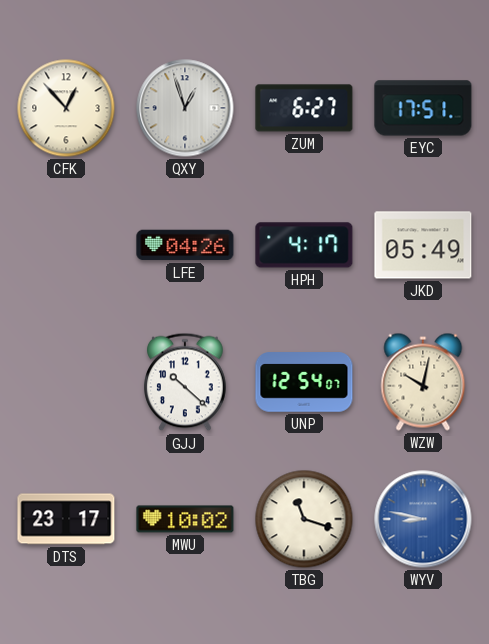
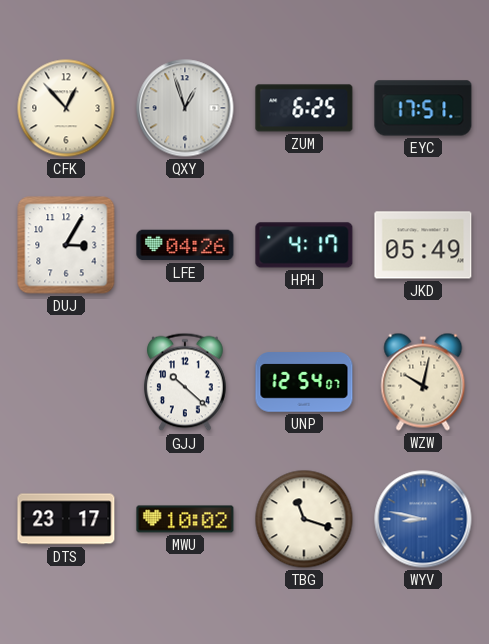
ZUM: 6:27 -> 6:25 (304, 108)
DUJ: none -> 3:05 (66, 245)
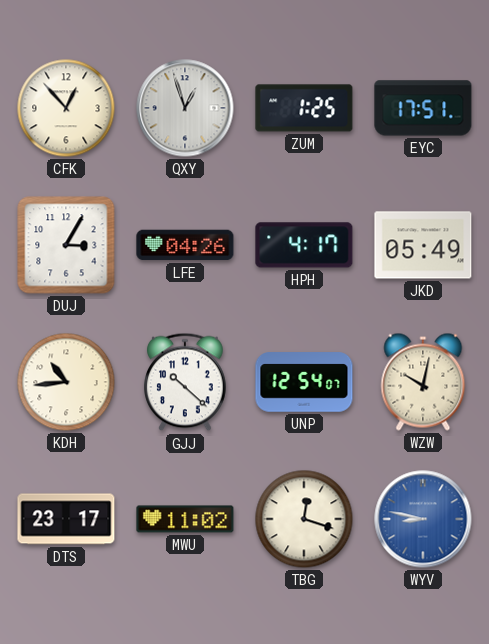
ZUM: 6:25 -> 1:25 (304, 108)
KDH: none -> 10:44 (66, 382)
MWU: 10:02 -> 11:02 (185, 519)
TBG: 11:18 -> 12:18 (304, 519)
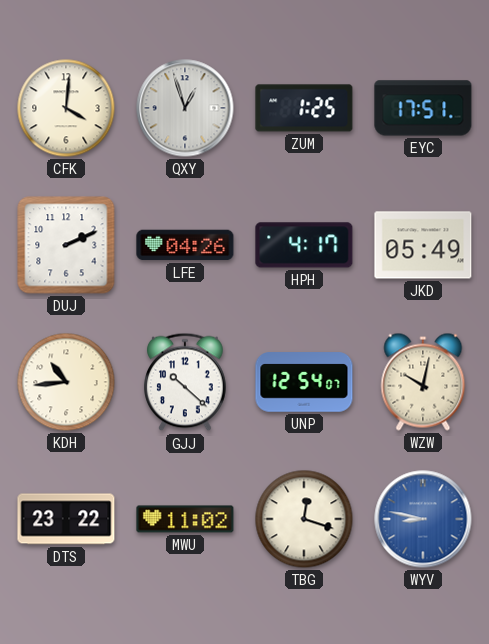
CFK: 12:53 -> 4:01 (66, 108)
DUJ: 3:05 -> 2:11 (66, 245)
DTS: 23:17 -> 23:22 (66, 519)
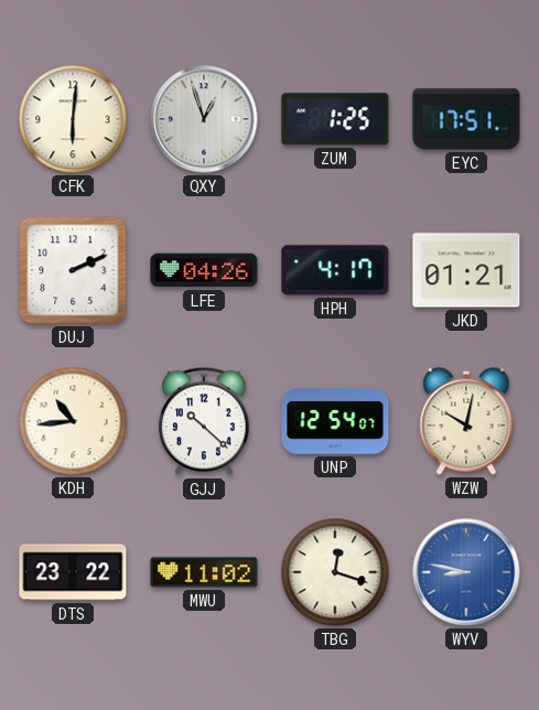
CFK: 4:01 -> 6:01 (73, 119)
JKD: 05:49 -> 01:21 (466, 270)
